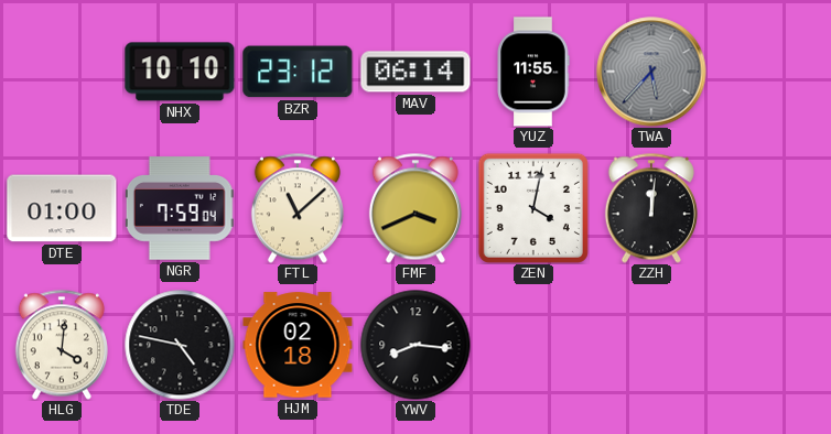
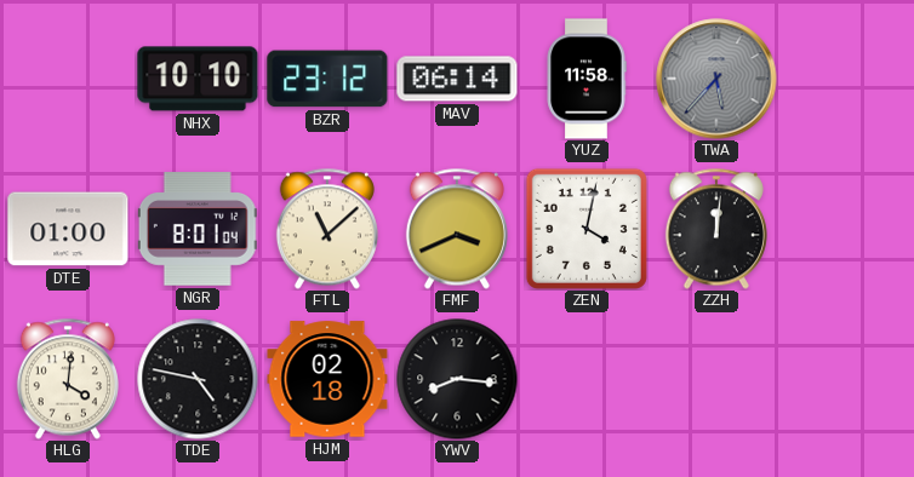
YUZ: 11:55 -> 11:58 (587, 79)
NGR: 7:59 -> 8:01 (198, 229)
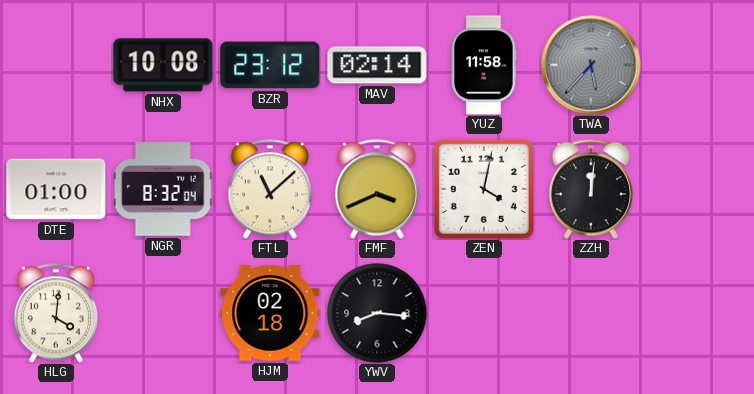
NHX: 10:10 -> 10:08 (163, 65)
MAV: 06:14 -> 02:14 (377, 65)
NGR: 8:01 -> 8:32 (163, 189)
TDE: 4:47 -> none (198, 379)
